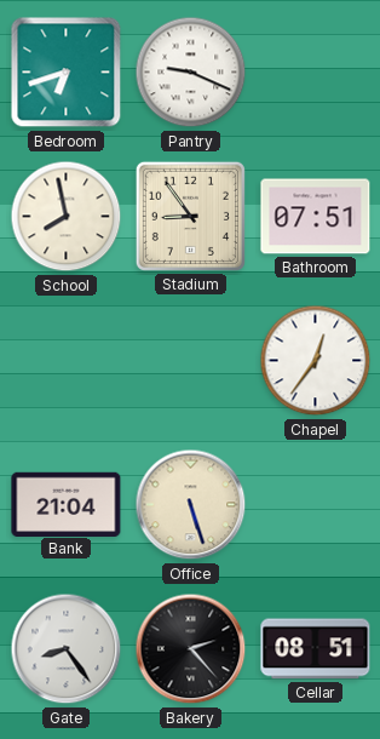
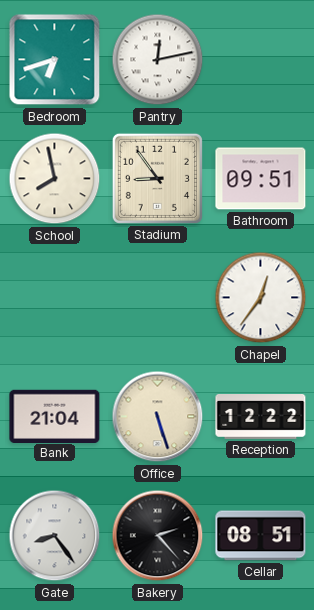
Pantry: 9:19 -> 12:13 (158, 60)
Bathroom: 07:51 -> 09:51 (261, 179)
Reception: none -> 12:22 (261, 417)
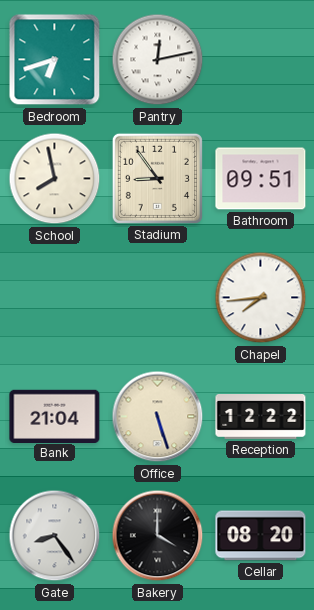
Chapel: 12:36 -> 7:44 (261, 298)
Bakery: 2:23 -> 4:00 (158, 536)
Cellar: 08:51 -> 08:20 (261, 536)
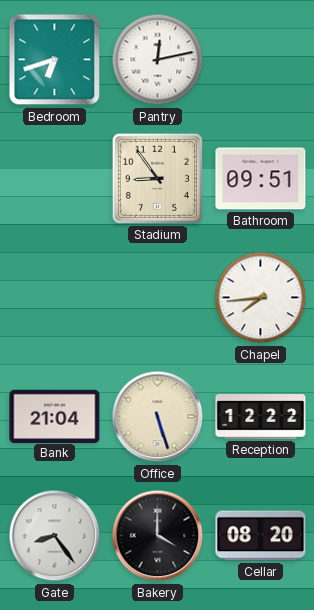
School: 7:58 -> none (55, 179)
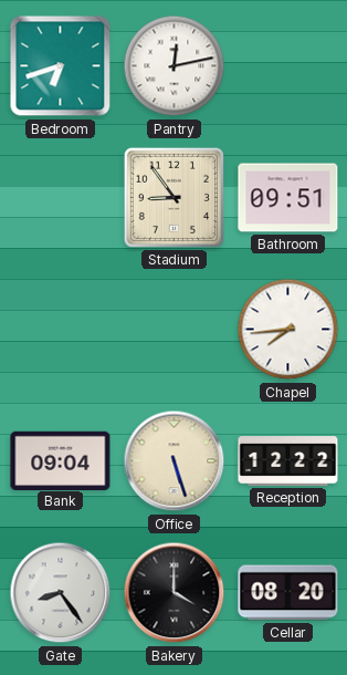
Bank: 21:04 -> 09:04 (61, 460)
